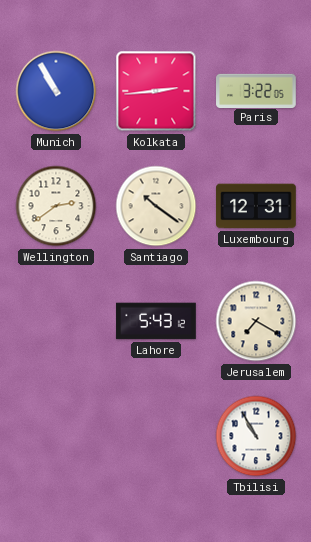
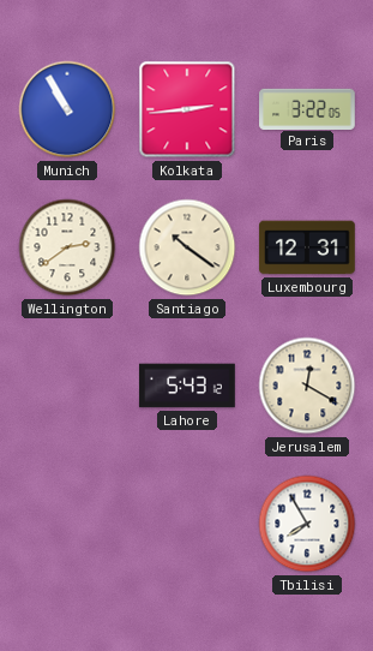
Jerusalem: 7:20 -> 12:20 (307, 386)
Tbilisi: 10:55 -> 7:55 (307, 524)
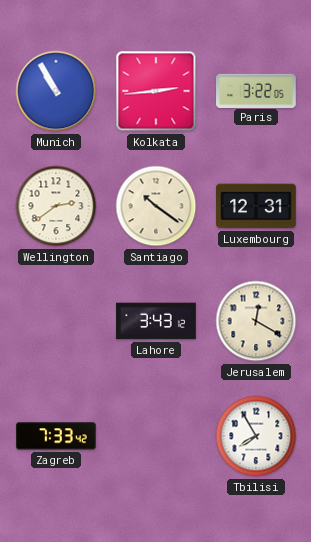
Lahore: 5:43 -> 3:43 (156, 321)
Zagreb: none -> 7:33 (57, 436)
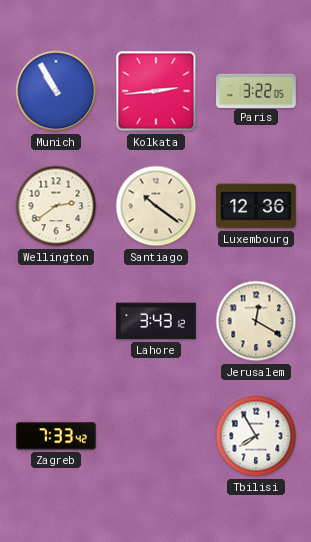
Luxembourg: 12:31 -> 12:36 (256, 206)
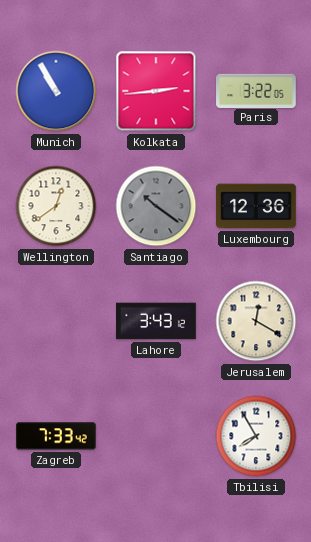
Wellington: 2:39 -> 12:39 (56, 206)
Santiago dial: cream -> grey (156, 206)
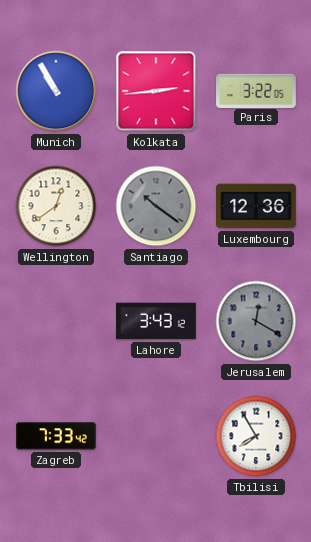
Jerusalem dial: cream -> grey (256, 321)
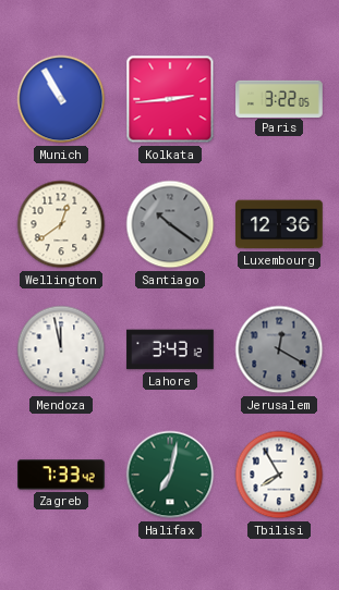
Mendoza: none -> 11:58 (61, 349)
Halifax: none -> 7:02 (170, 475)
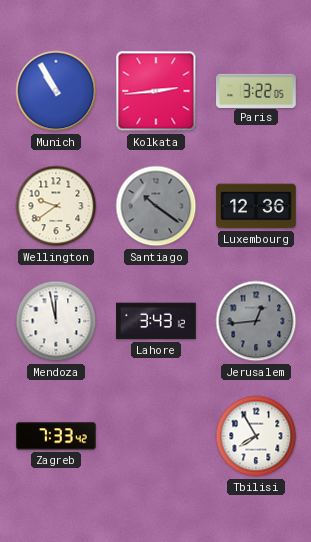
Wellington: 12:39 -> 9:39 (56, 206)
Jerusalem: 12:20 -> 12:44 (256, 321)
Halifax: 7:02 -> none (170, 475)
